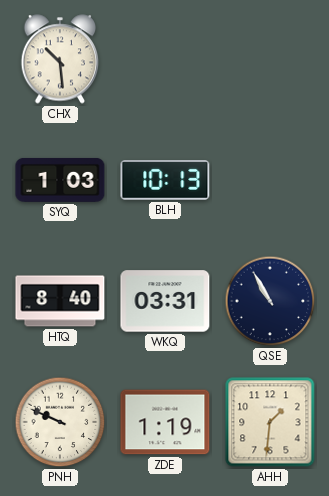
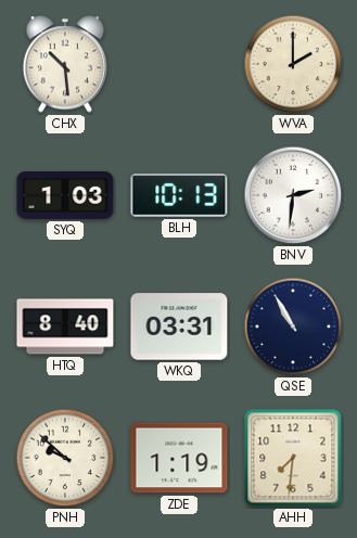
WVA: none -> 2:00 (293, 64)
BNV: none -> 2:31 (293, 195)
PNH: 9:49 -> 9:52 (65, 458)
AHH: 1:31 -> 7:31 (293, 458)
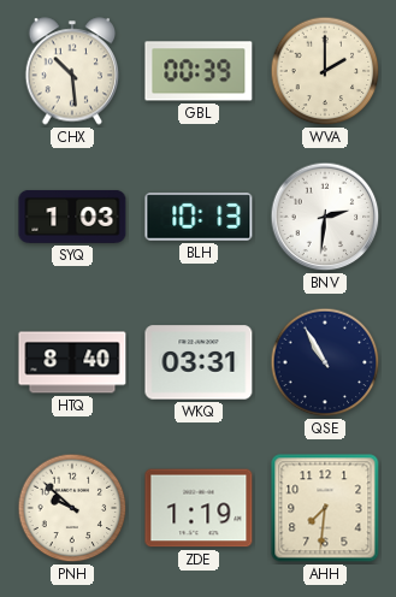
GBL: none -> 00:39 (199, 71)
